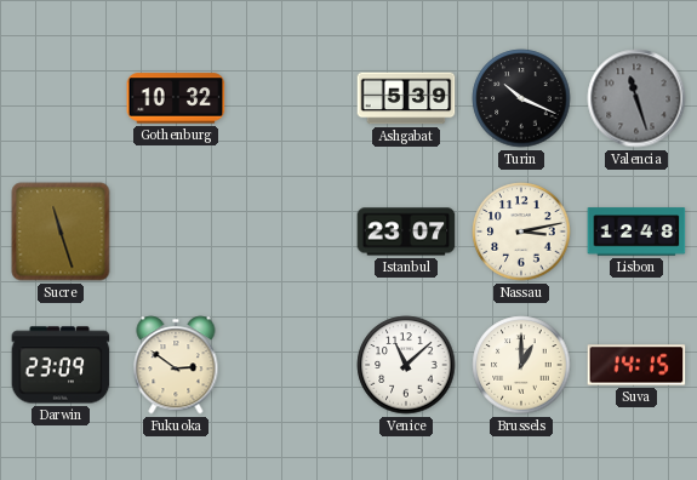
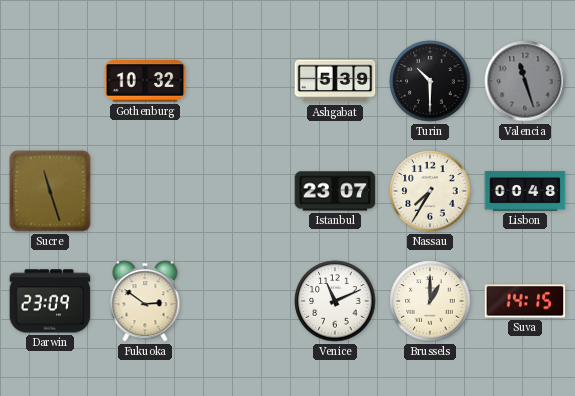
Turin: 10:19 -> 10:30 (430, 81)
Nassau: 3:13 -> 7:35 (430, 191)
Lisbon: 12:48 -> 00:48 (525, 191)
Venice: 11:08 -> 11:11 (335, 301)
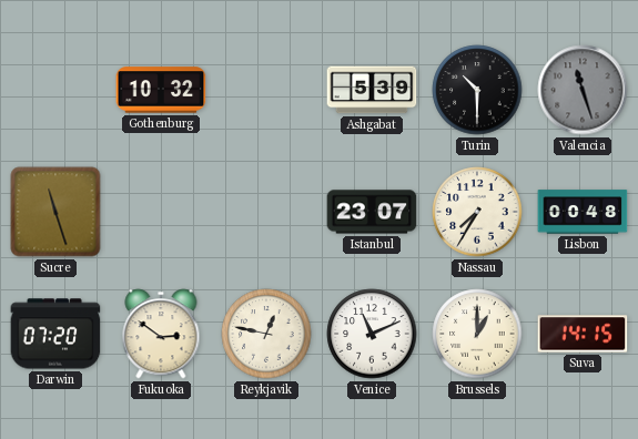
Darwin: 23:09 -> 07:20 (55, 334)
Reykjavik: none -> 12:47 (266, 334)
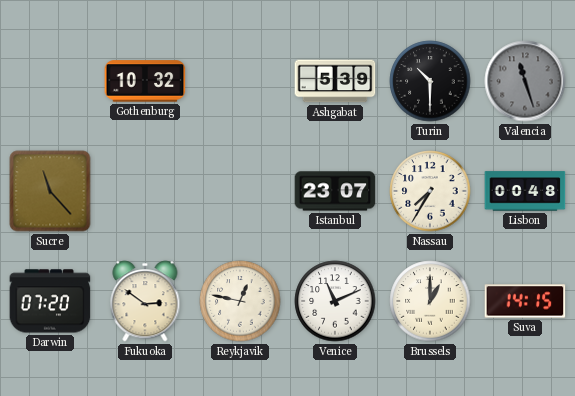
Sucre: 11:27 -> 11:23 (50, 191)
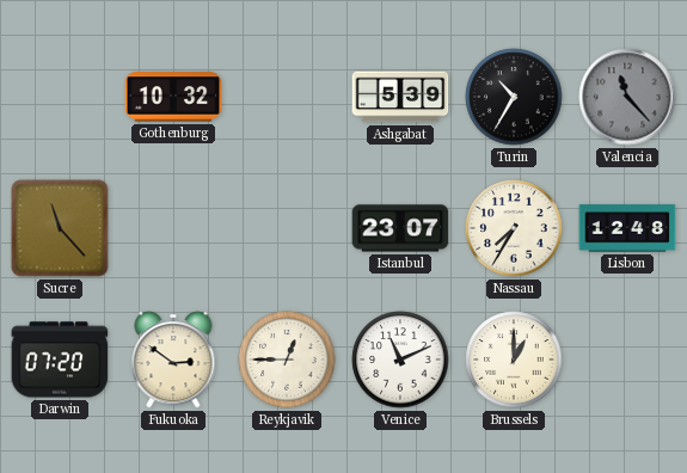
Turin: 10:30 -> 10:35 (514, 97)
Valencia: 11:27 -> 11:23 (627, 97)
Lisbon: 00:48 -> 12:48 (627, 228)
Reykjavik: 12:47 -> 12:45 (287, 360)
Suva: 14:15 -> none (525, 301)
